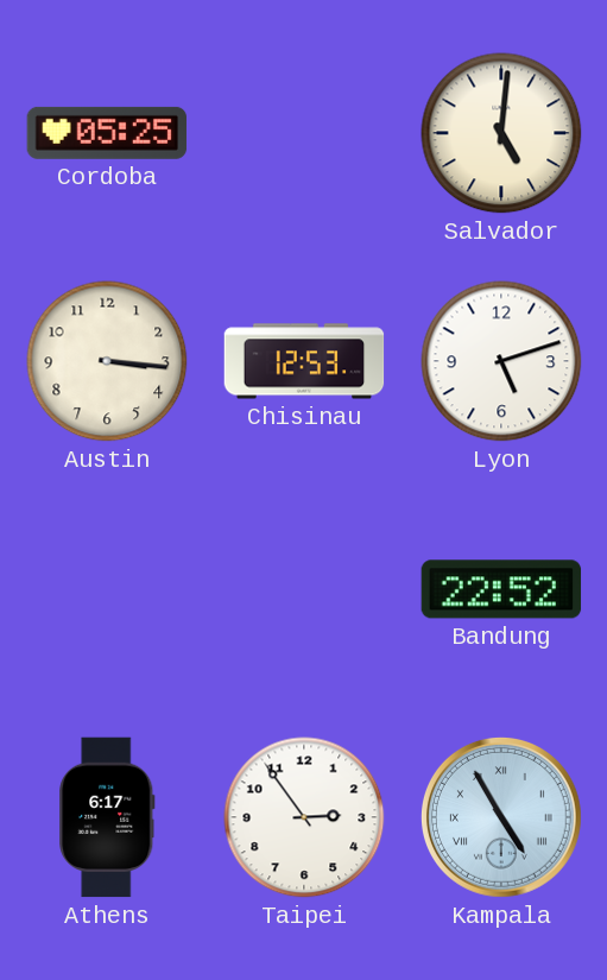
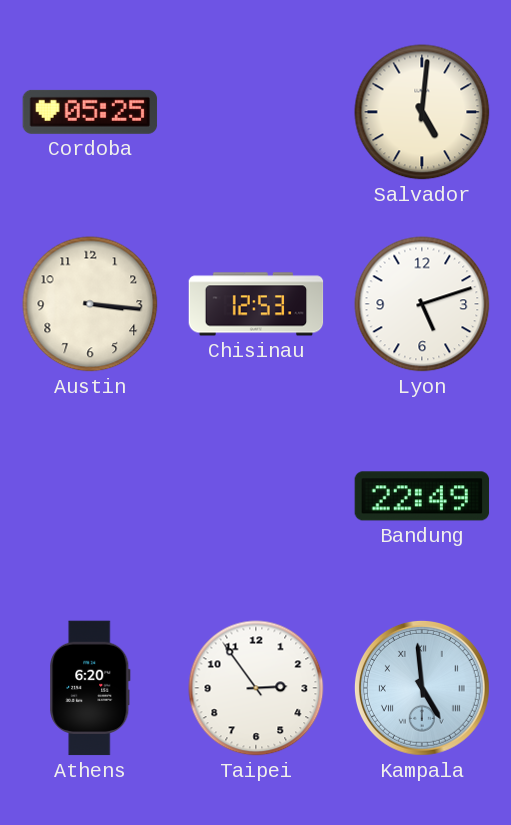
Bandung: 22:52 -> 22:49 (422, 496)
Athens: 6:17 -> 6:20 (90, 688)
Kampala: 4:55 -> 4:59 (422, 688)
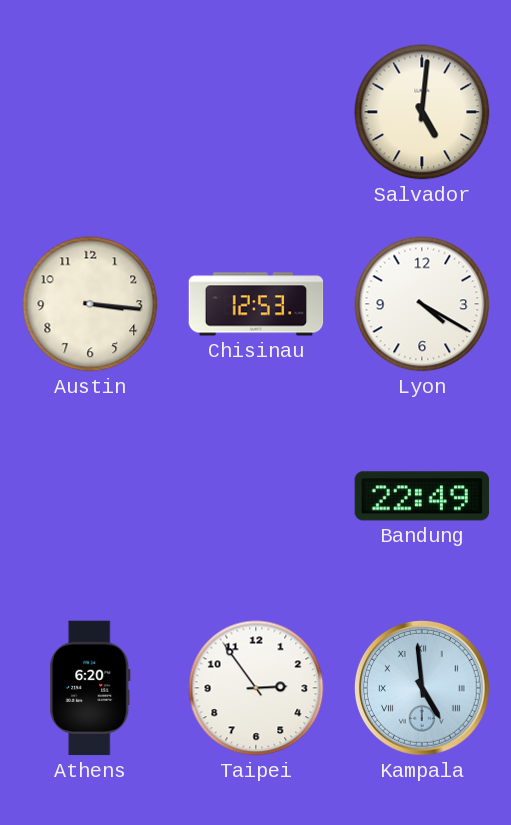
Cordoba: 05:25 -> none (90, 112)
Lyon: 5:12 -> 4:20 (422, 304)
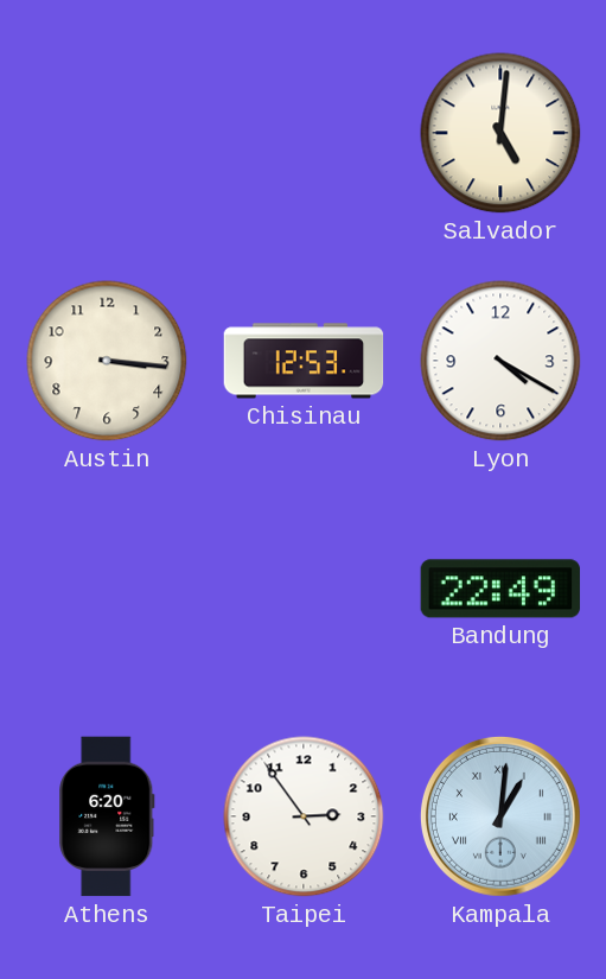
Kampala: 4:59 -> 1:01 (500, 816)
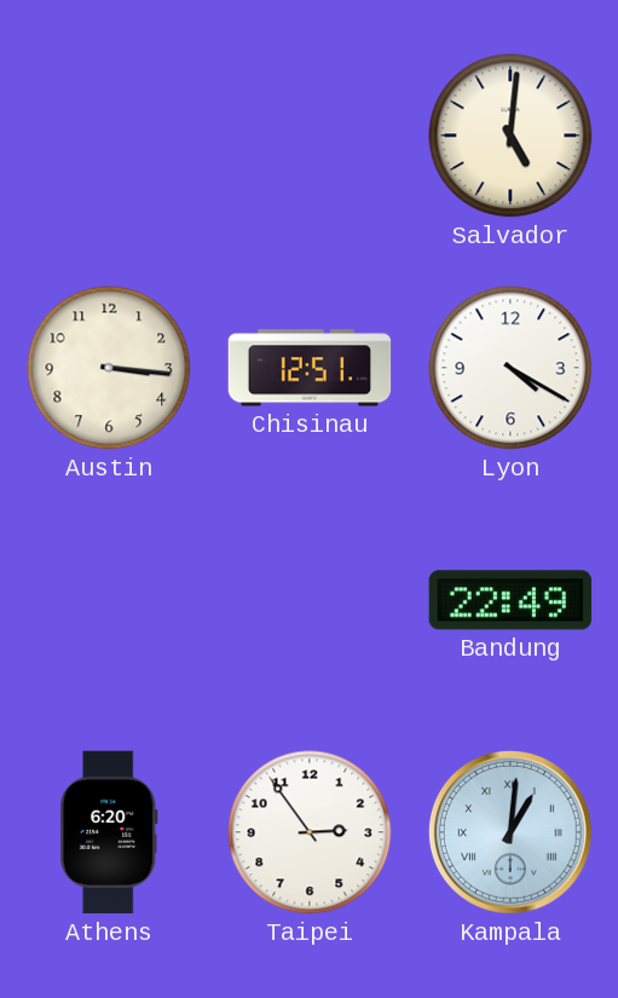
Chisinau: 12:53 -> 12:51 (310, 368)
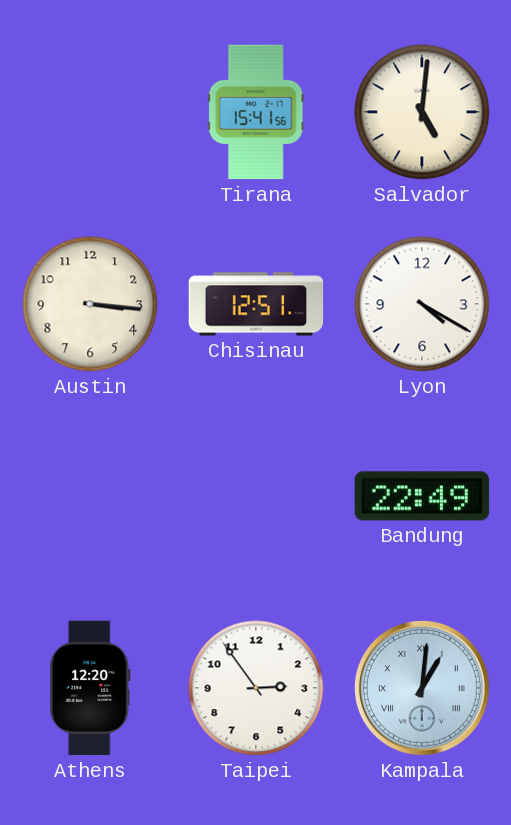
Tirana: none -> 15:41 (256, 112)
Athens: 6:20 -> 12:20 (90, 688)
